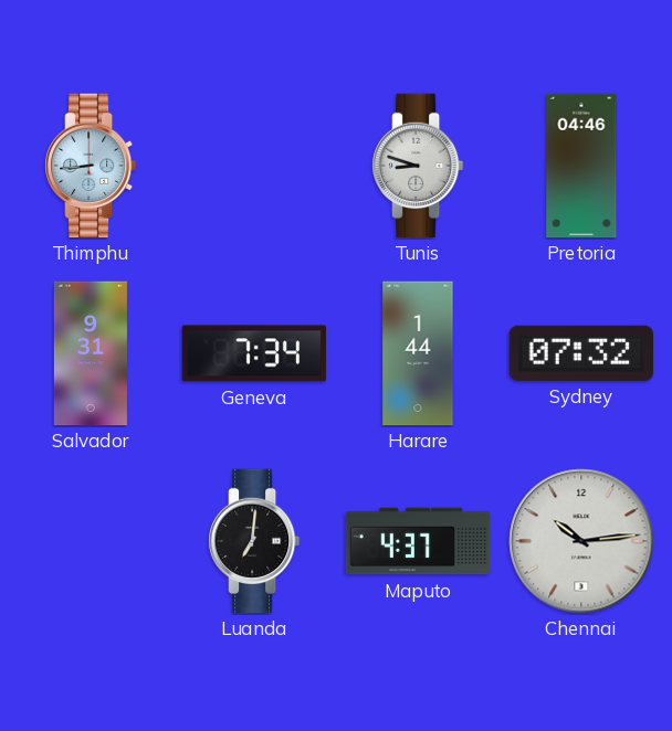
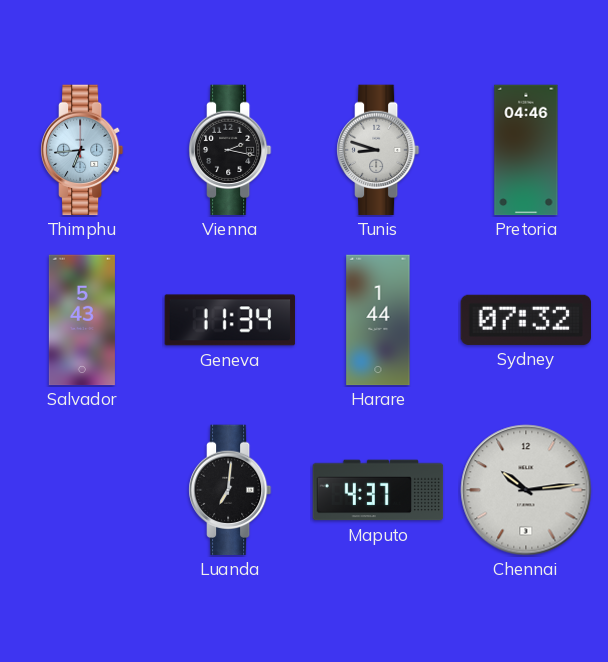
Thimphu: 8:44 -> 6:44 (82, 150)
Vienna: none -> 2:17 (230, 150)
Salvador: 9:31 -> 5:43 (82, 320)
Geneva: 7:34 -> 11:34 (230, 320)
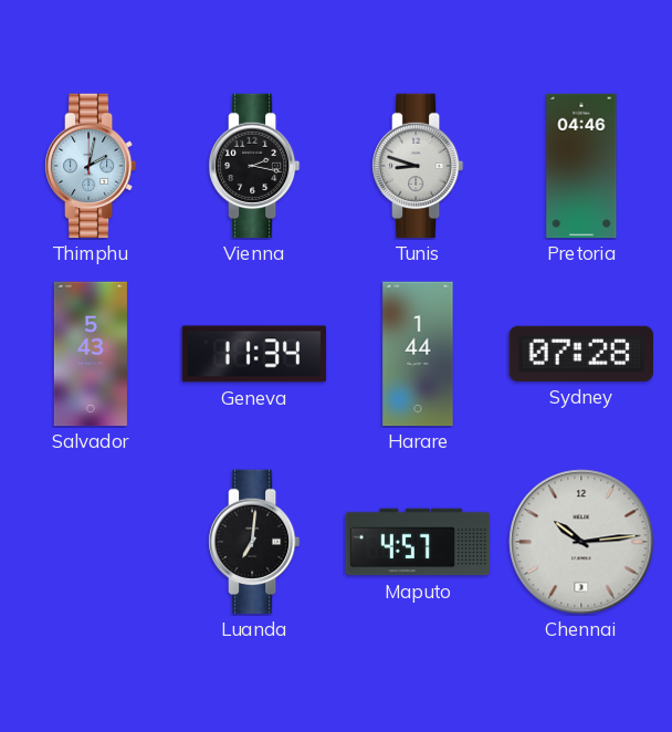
Thimphu: 6:44 -> 2:02 (91, 166)
Sydney: 07:32 -> 07:28 (581, 354)
Maputo: 4:37 -> 4:57 (418, 542)
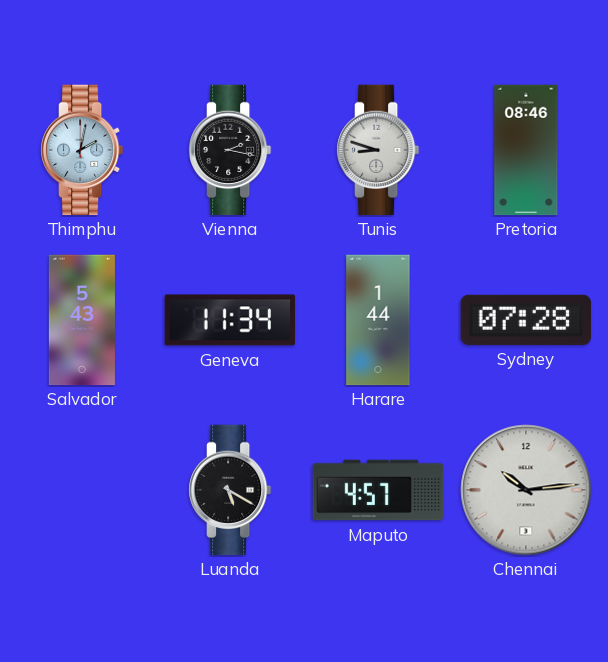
Pretoria: 04:46 -> 08:46 (526, 150)
Luanda: 7:01 -> 5:20 (230, 490)
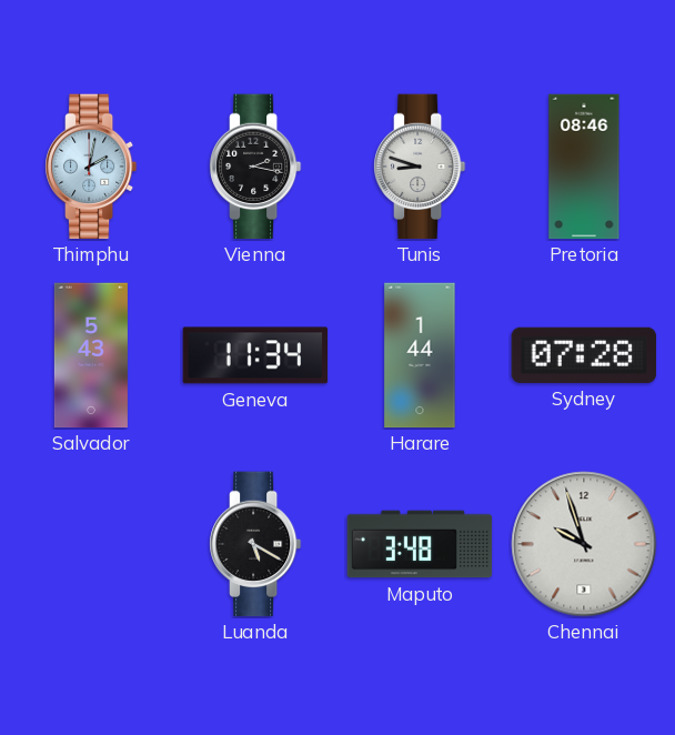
Maputo: 4:57 -> 3:48 (420, 544)
Chennai: 10:14 -> 9:57 (584, 544)
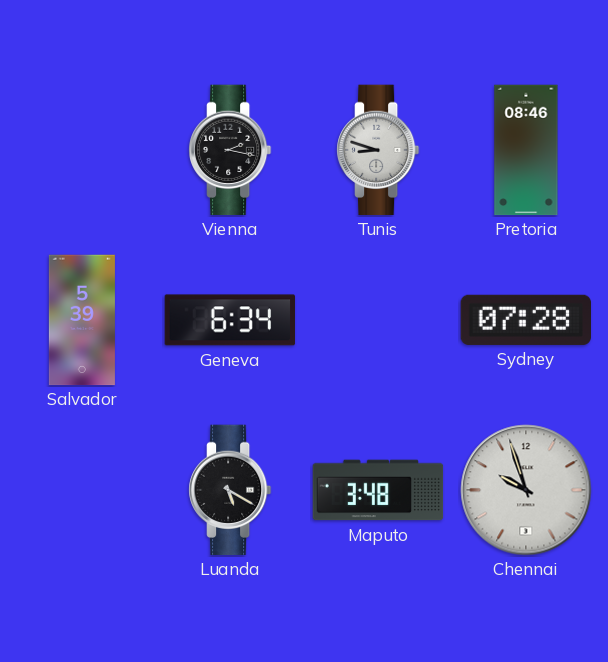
Thimphu: 2:02 -> none (91, 167)
Salvador: 5:43 -> 5:39 (82, 320)
Geneva: 11:34 -> 6:34 (230, 320)
Harare: 1:44 -> none (420, 355)
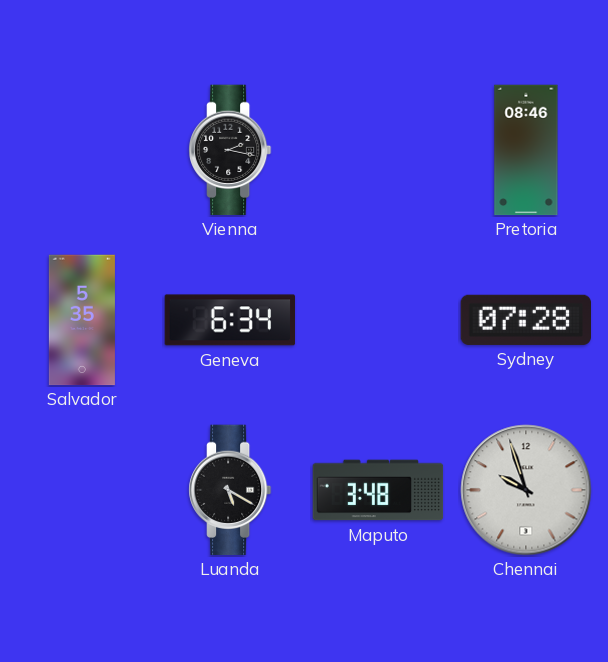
Tunis: 8:48 -> none (378, 150)
Salvador: 5:39 -> 5:35 (82, 320)
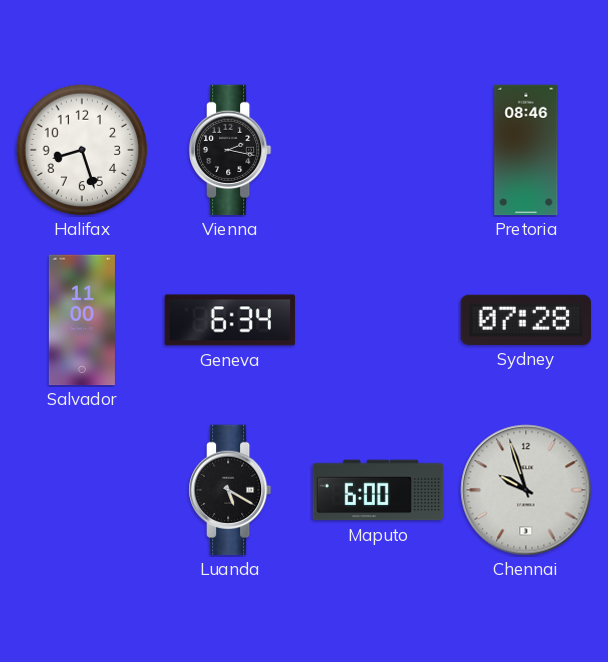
Halifax: none -> 8:27 (82, 150)
Salvador: 5:35 -> 11:00 (82, 320)
Maputo: 3:48 -> 6:00 (378, 490)
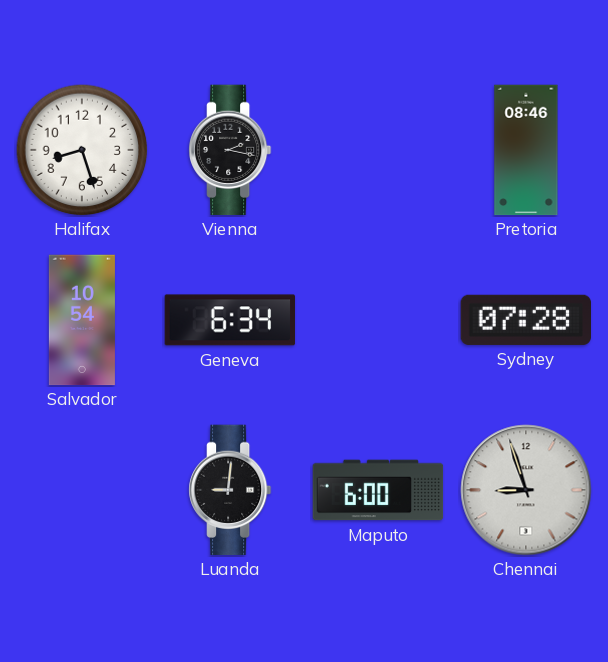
Salvador: 11:00 -> 10:54 (82, 320)
Luanda: 5:20 -> 9:01 (230, 490)
Chennai: 9:57 -> 8:57 (526, 490)
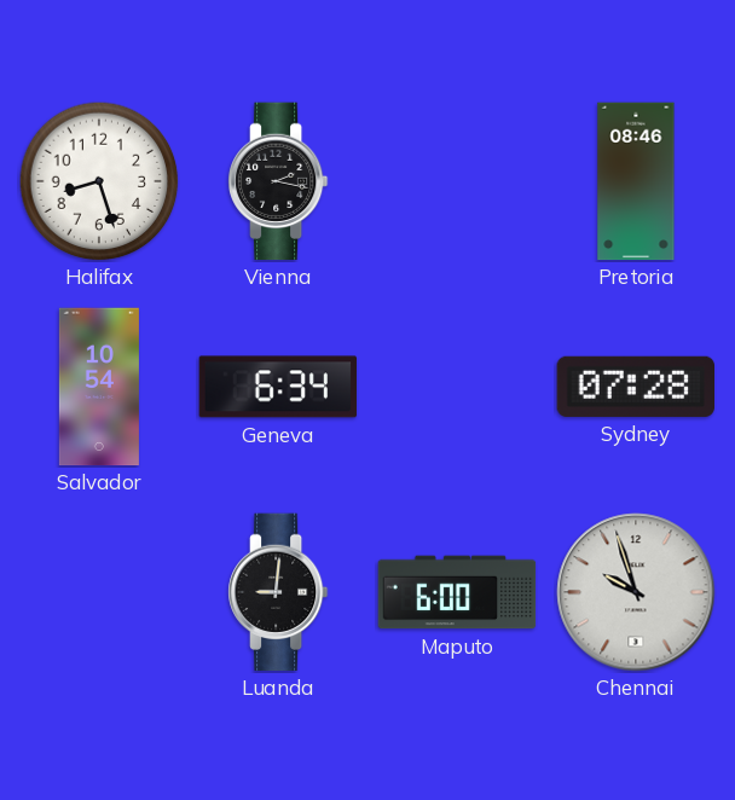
Chennai: 8:57 -> 9:57 (636, 592)
